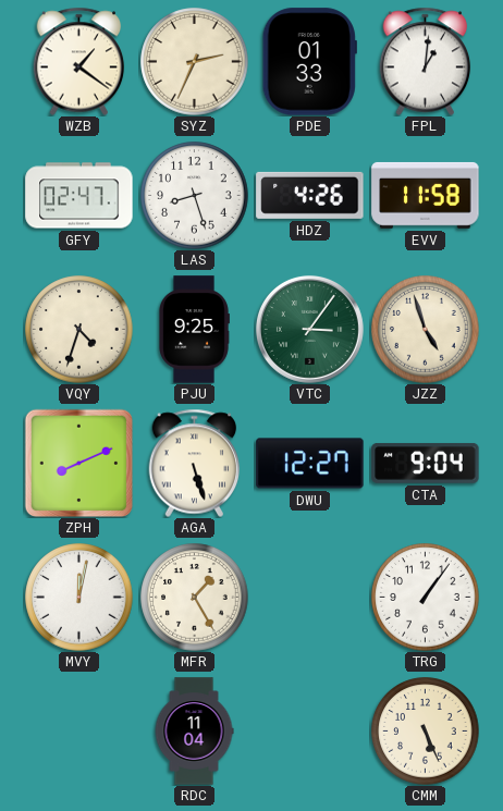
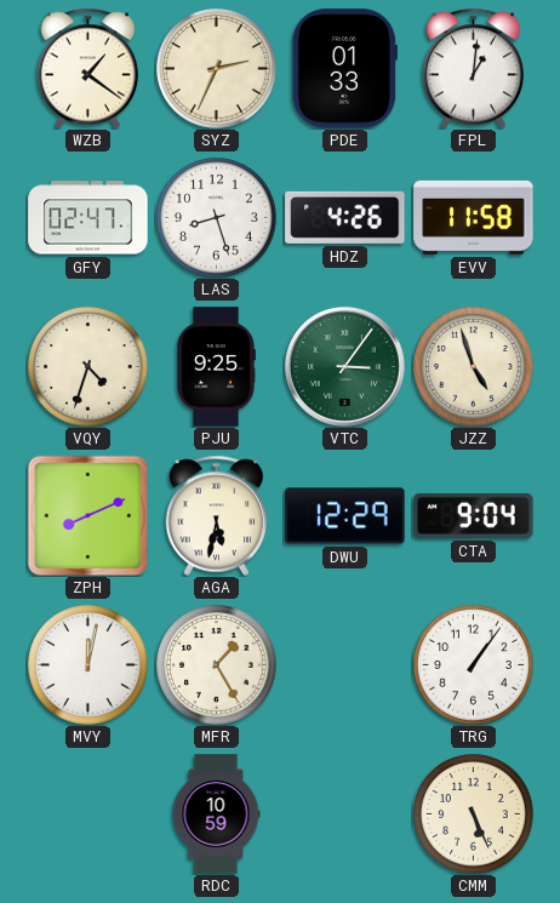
AGA: 5:27 -> 5:32 (217, 515)
DWU: 12:27 -> 12:29 (345, 516)
RDC: 11:04 -> 10:59 (216, 815)
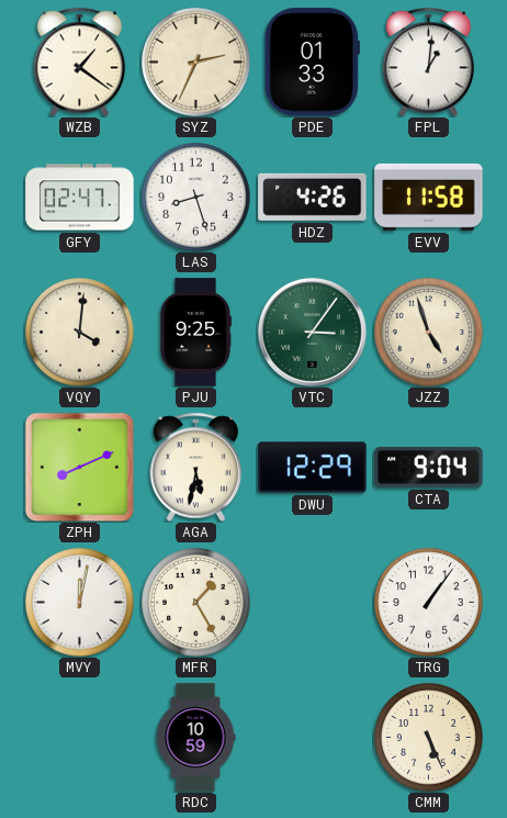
VQY: 4:33 -> 4:01 (80, 333)
